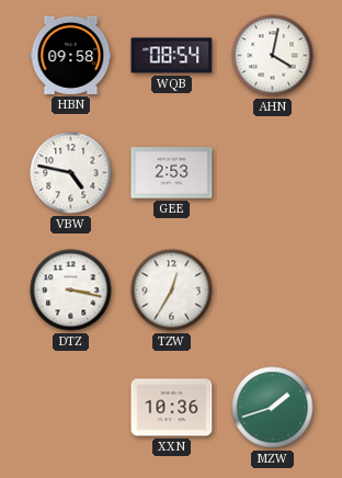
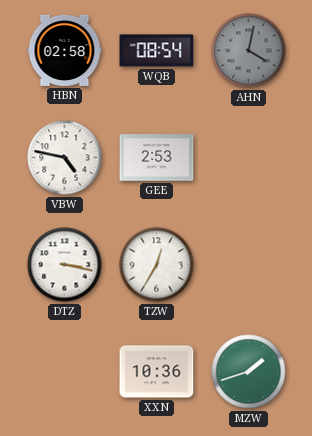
HBN: 09:58 -> 02:58 (65, 50)
AHN dial: white -> grey (249, 51)
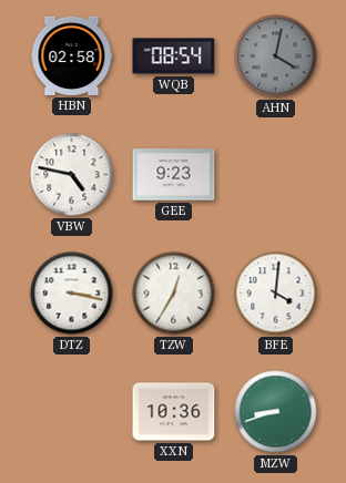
GEE: 2:53 -> 9:23 (174, 175)
BFE: none -> 4:01 (276, 294)
MZW: 1:42 -> 8:42 (276, 412)
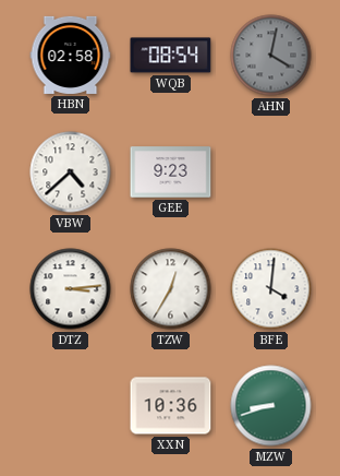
VBW: 4:47 -> 4:38 (71, 172)
DTZ: 3:17 -> 3:14 (71, 289)
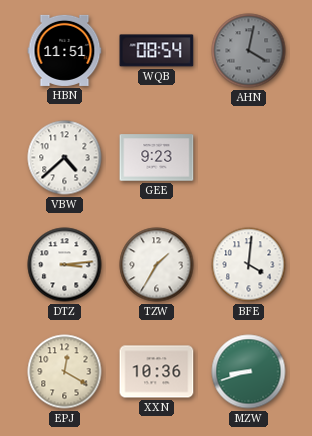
HBN: 02:58 -> 11:51 (65, 50)
TZW: 12:35 -> 1:35 (157, 265)
EPJ: none -> 12:20 (65, 372)
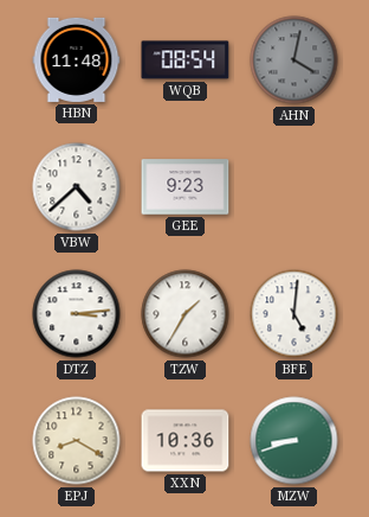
HBN: 11:51 -> 11:48 (77, 59)
BFE: 4:01 -> 5:01 (294, 314)
EPJ: 12:20 -> 8:20 (77, 441)
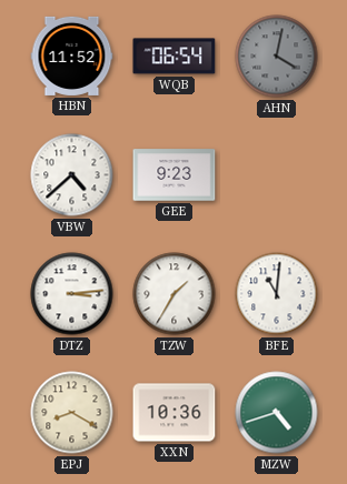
HBN: 11:48 -> 11:52 (72, 56)
WQB: 08:54 -> 06:54 (175, 57)
BFE: 5:01 -> 11:01 (277, 294)
MZW: 8:42 -> 4:42 (277, 413)
